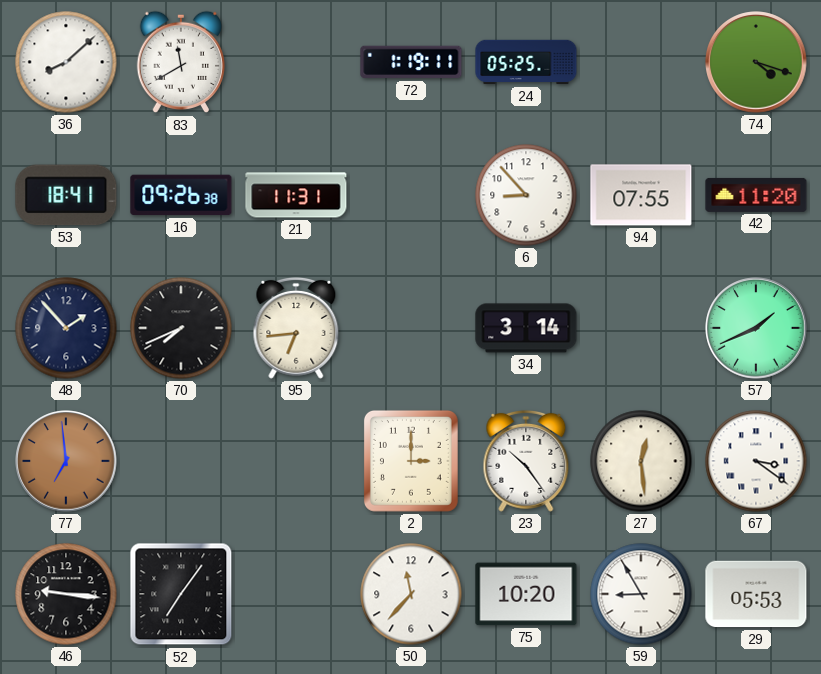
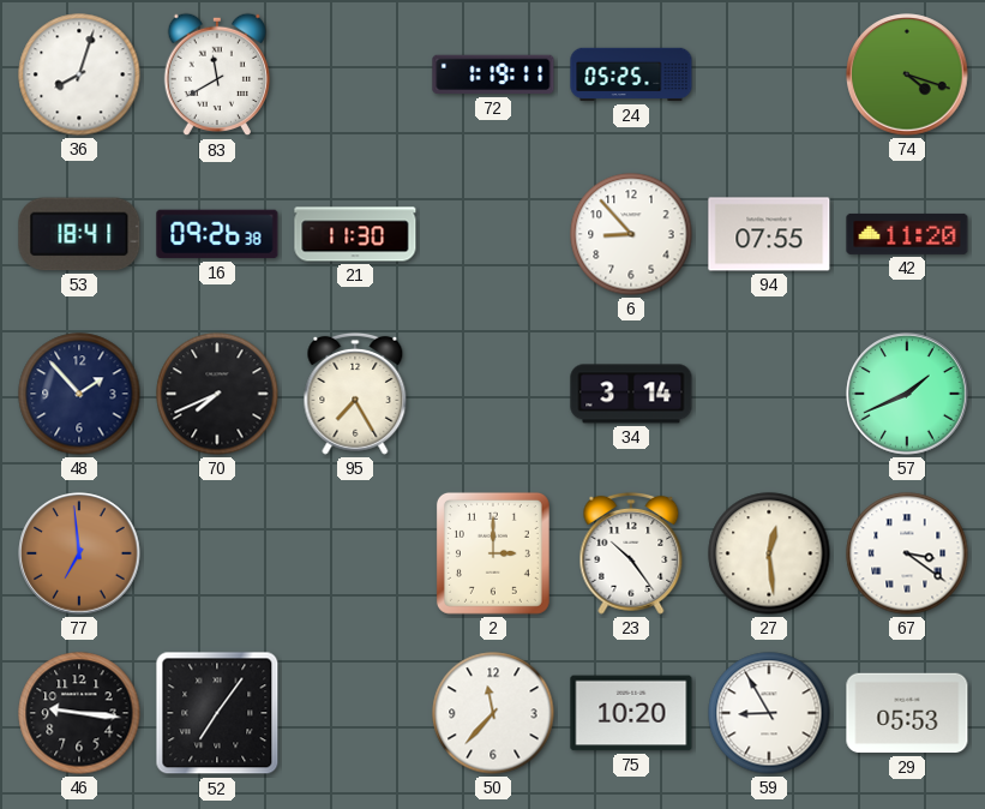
36: 8:08 -> 8:03 (79, 74)
21: 11:31 -> 11:30 (355, 234)
95: 6:44 -> 7:25 (355, 394)
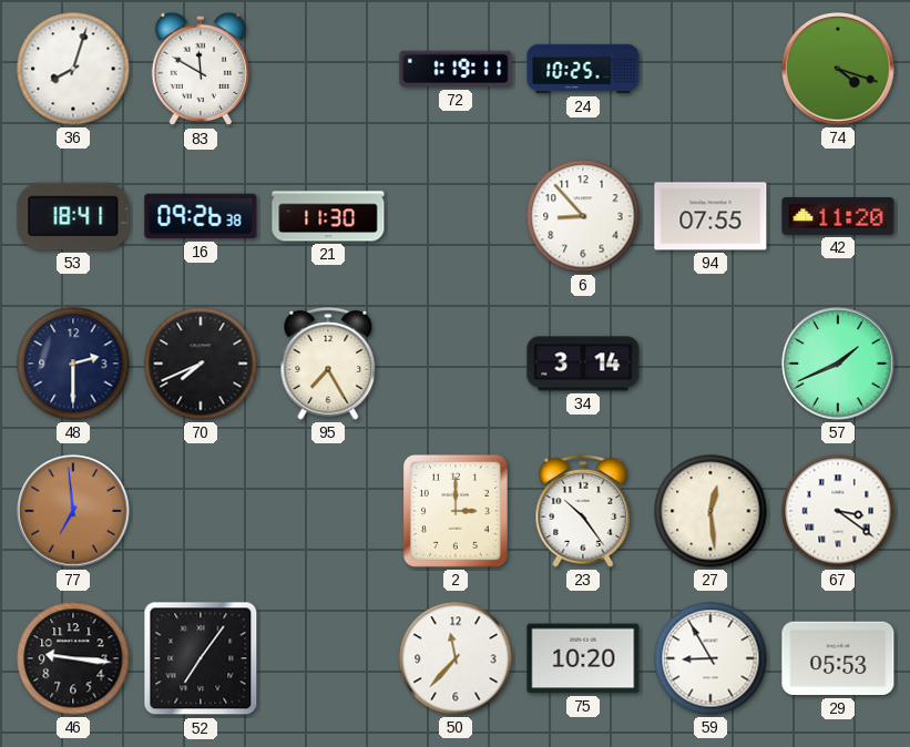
83: 11:40 -> 11:50 (200, 69)
24: 05:25 -> 10:25 (583, 69)
48: 1:53 -> 2:30 (73, 364)
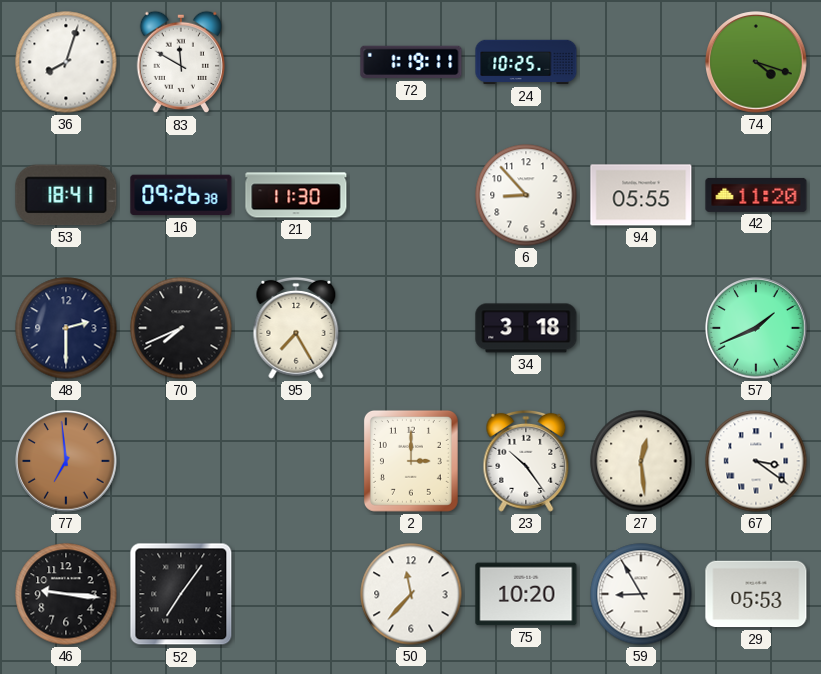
94: 07:55 -> 05:55 (641, 195)
34: 3:14 -> 3:18 (526, 328)
